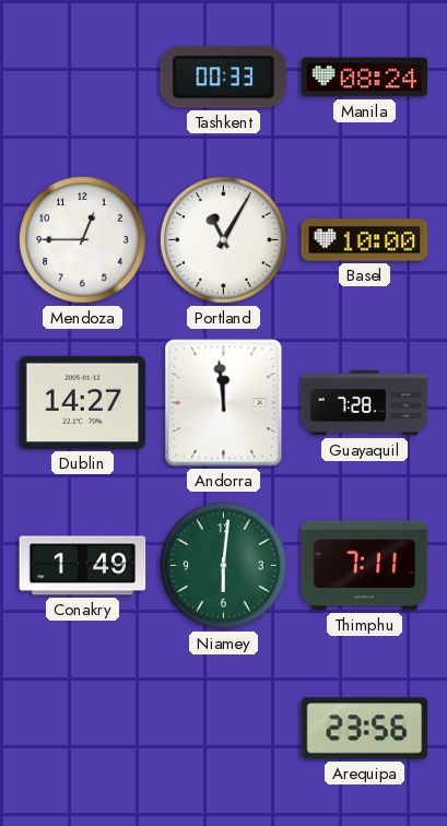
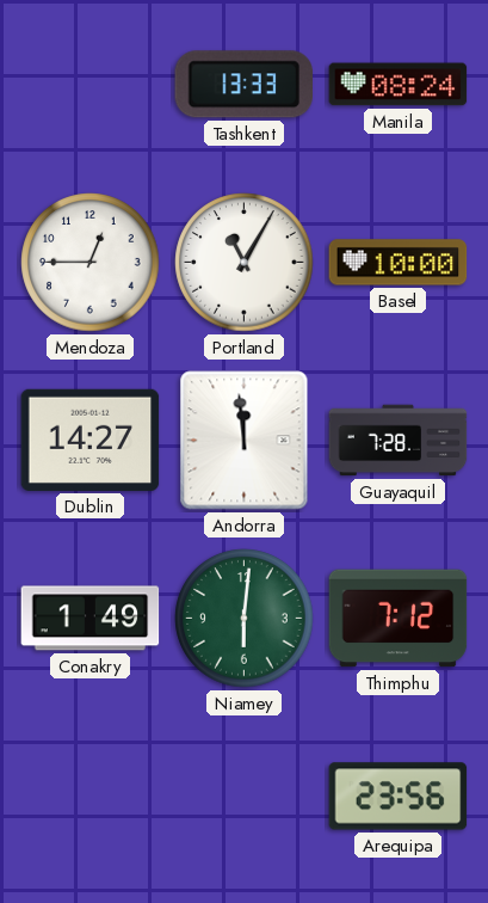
Tashkent: 00:33 -> 13:33 (243, 85)
Thimphu: 7:11 -> 7:12 (399, 619)
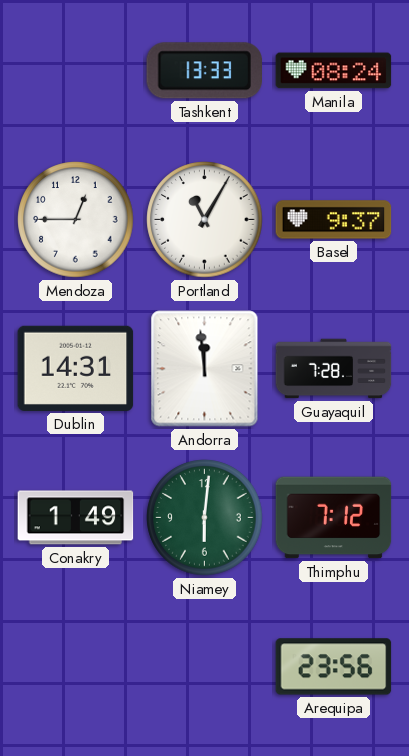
Basel: 10:00 -> 9:37 (334, 220)
Dublin: 14:27 -> 14:31 (76, 368)
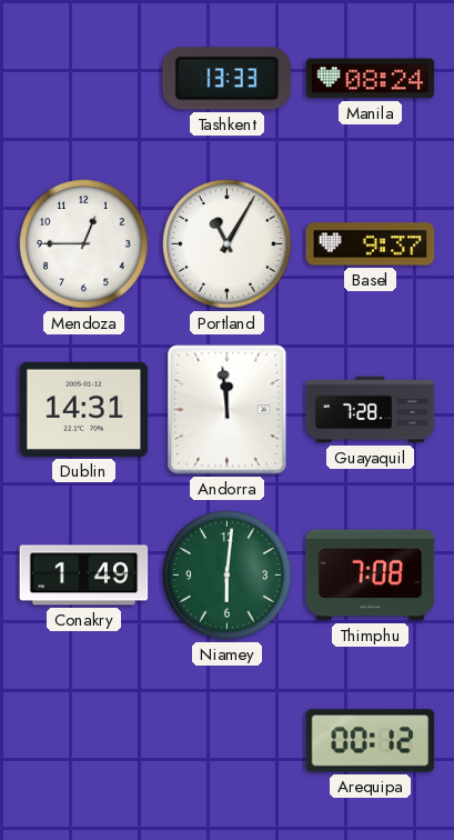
Thimphu: 7:12 -> 7:08 (371, 576)
Arequipa: 23:56 -> 00:12 (371, 741)
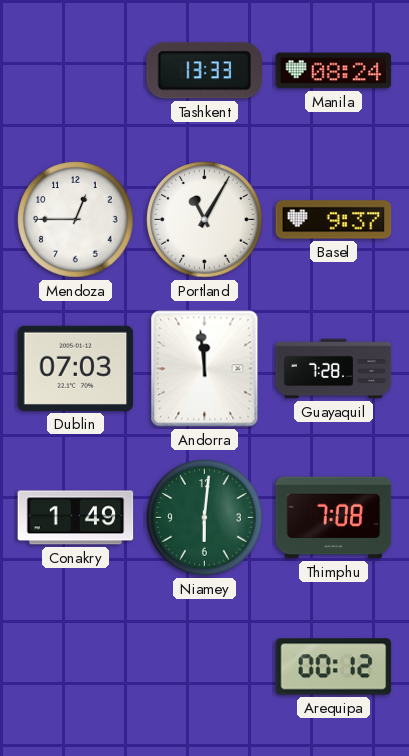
Dublin: 14:31 -> 07:03 (76, 368)
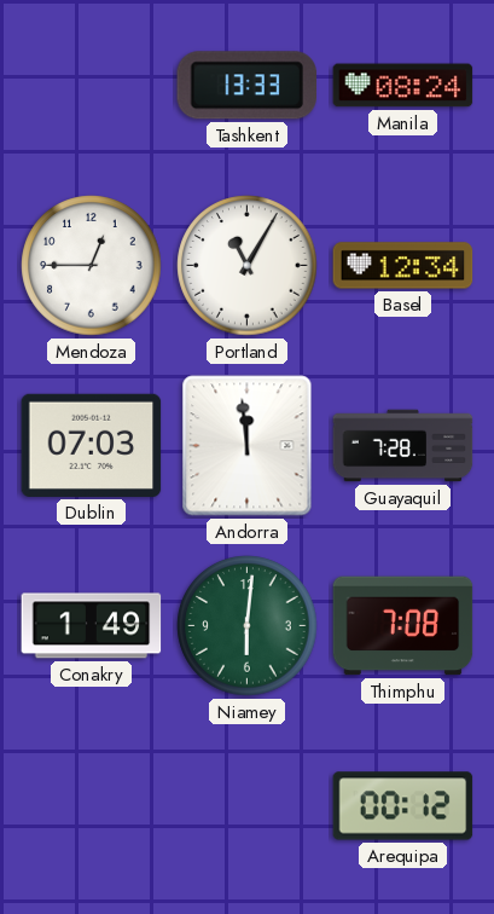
Basel: 9:37 -> 12:34 (403, 266)
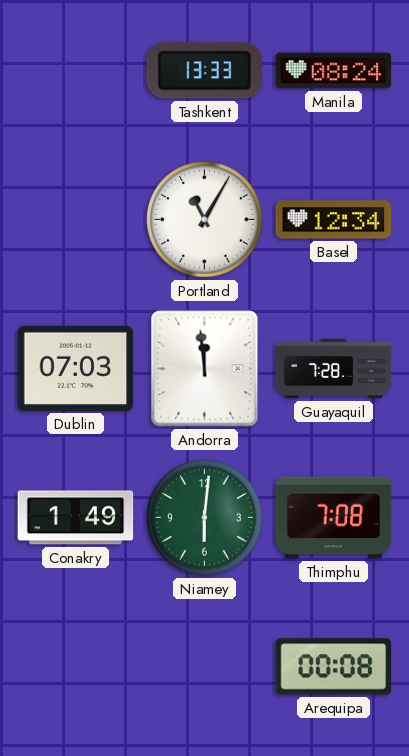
Mendoza: 12:45 -> none (92, 266)
Arequipa: 00:12 -> 00:08 (334, 667)
